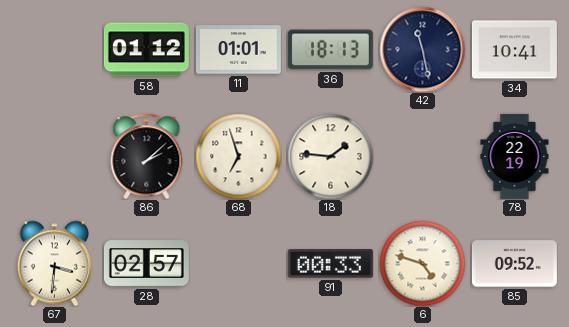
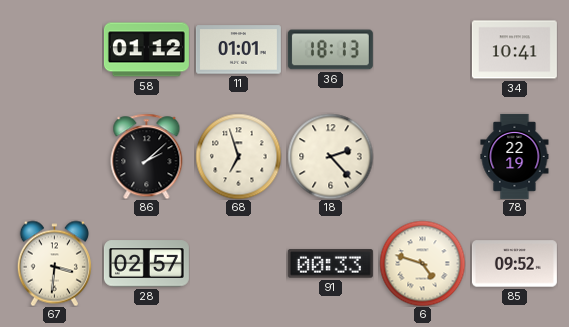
42: 11:28 -> none (422, 49)
18: 1:46 -> 2:23 (330, 156)
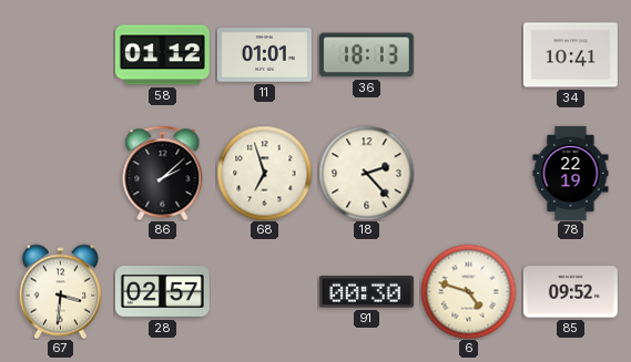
91: 00:33 -> 00:30 (366, 292)
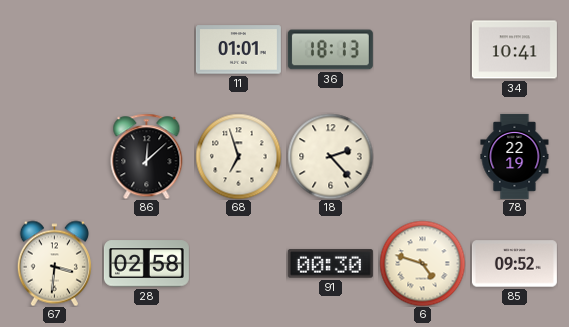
58: 01:12 -> none (162, 55)
86: 2:08 -> 12:08 (147, 156)
28: 02:57 -> 02:58 (146, 264)
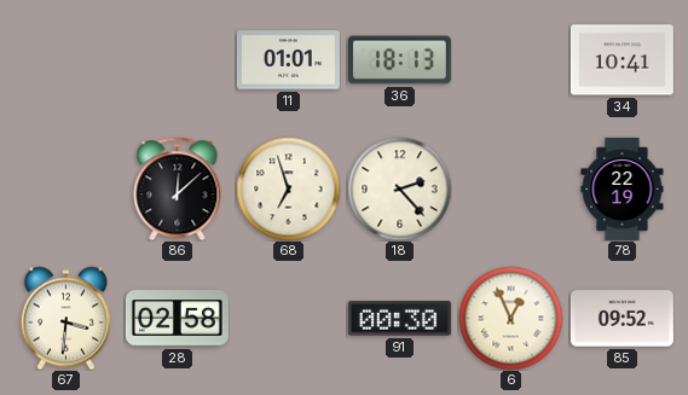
6: 4:48 -> 12:56 (510, 318)
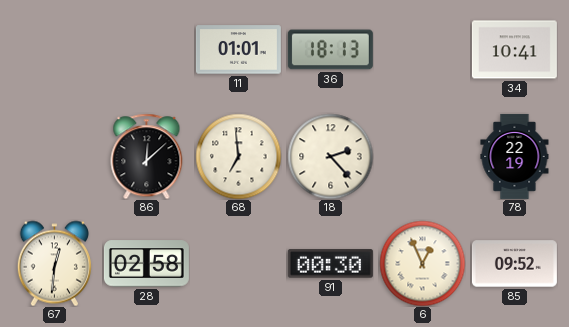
68: 6:57 -> 6:59 (238, 156)
67: 3:31 -> 12:31 (54, 263)
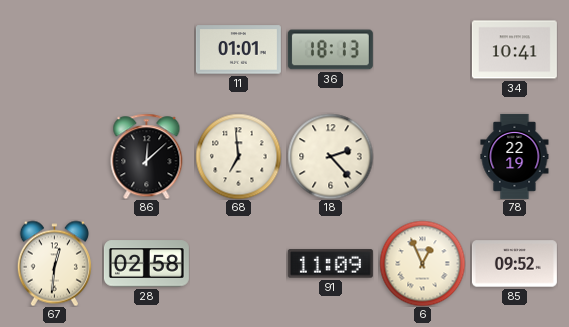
91: 00:30 -> 11:09 (330, 264)
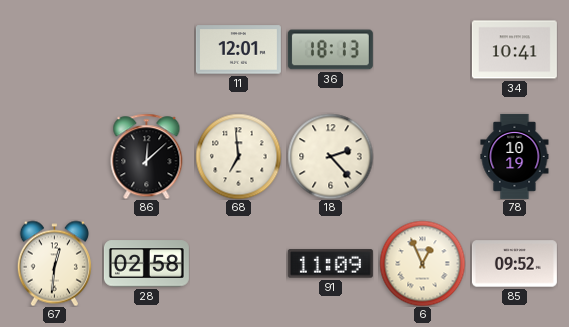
11: 01:01 -> 12:01 (238, 50)
78: 22:19 -> 10:19 (515, 156)
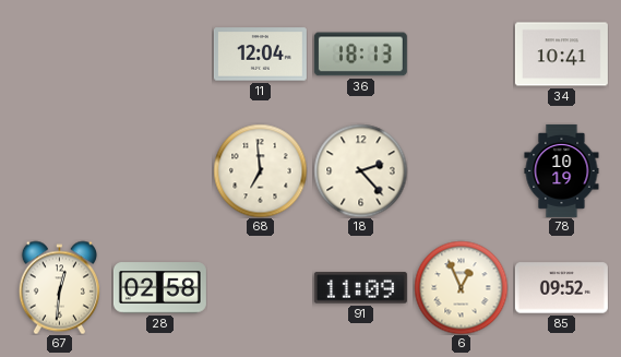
11: 12:01 -> 12:04 (260, 55)
86: 12:08 -> none (147, 156)
